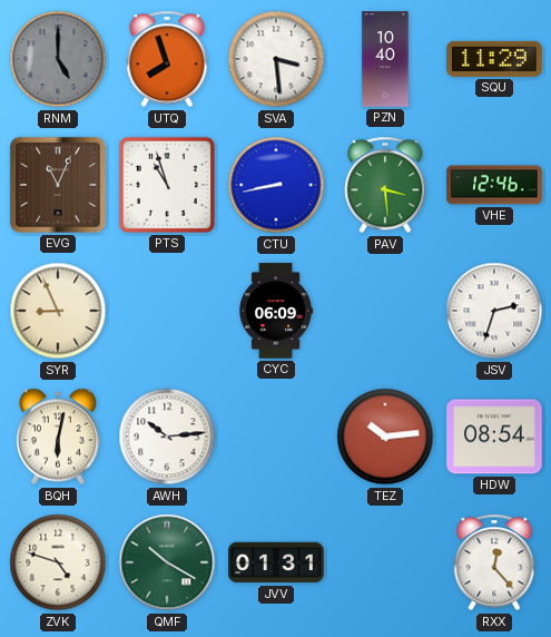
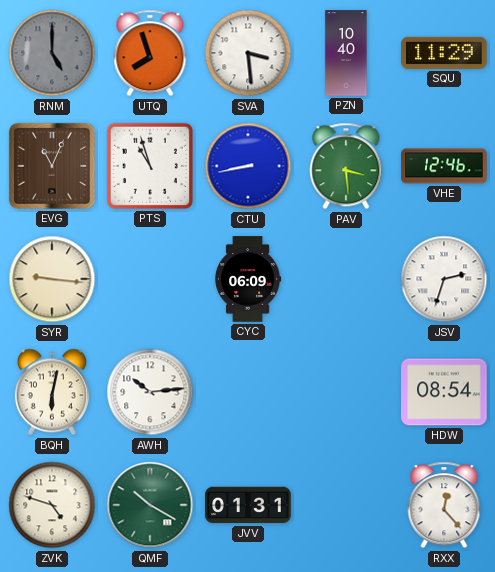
SYR: 8:56 -> 9:16 (52, 279)
TEZ: 10:14 -> none (385, 437)
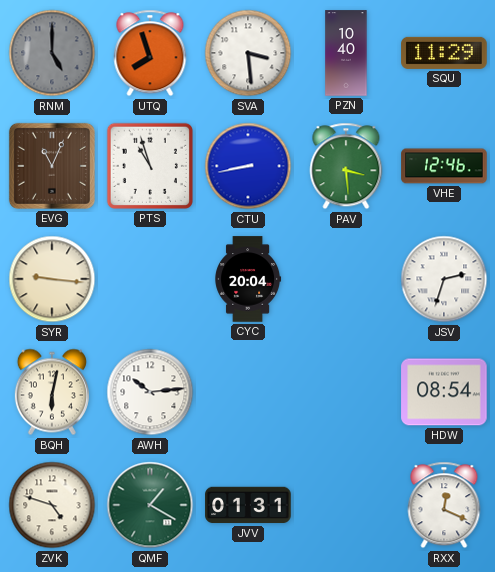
CYC: 06:09 -> 20:04 (248, 279)
QMF: 10:20 -> 1:20 (150, 505)
RXX: 12:23 -> 12:19 (444, 505)
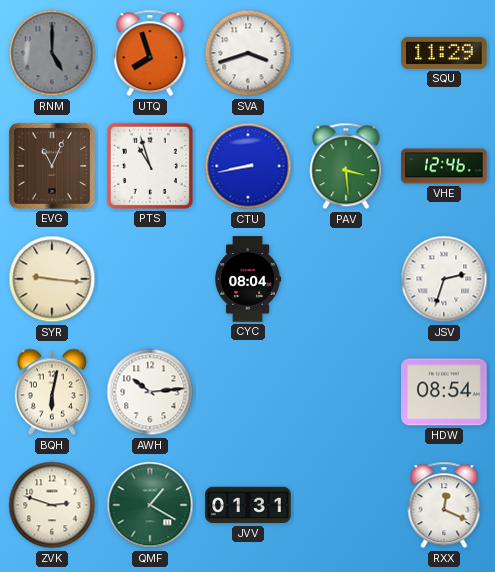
SVA: 3:29 -> 3:42 (248, 53)
PZN: 10:40 -> none (346, 53)
CYC: 20:04 -> 08:04 (248, 279)
ZVK: 4:48 -> 2:48 (52, 505)
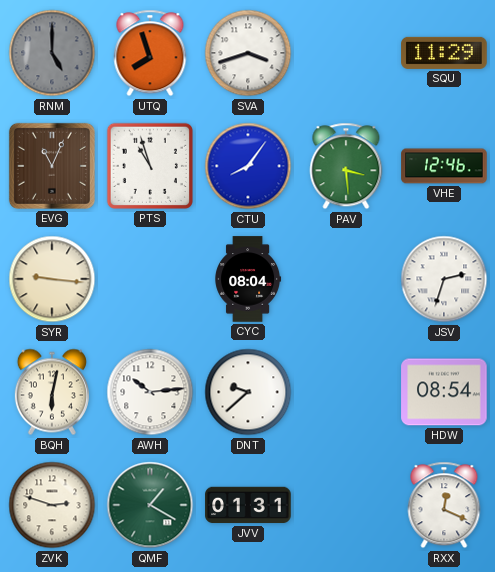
CTU: 8:43 -> 8:06 (248, 166)
DNT: none -> 9:38 (248, 392)
